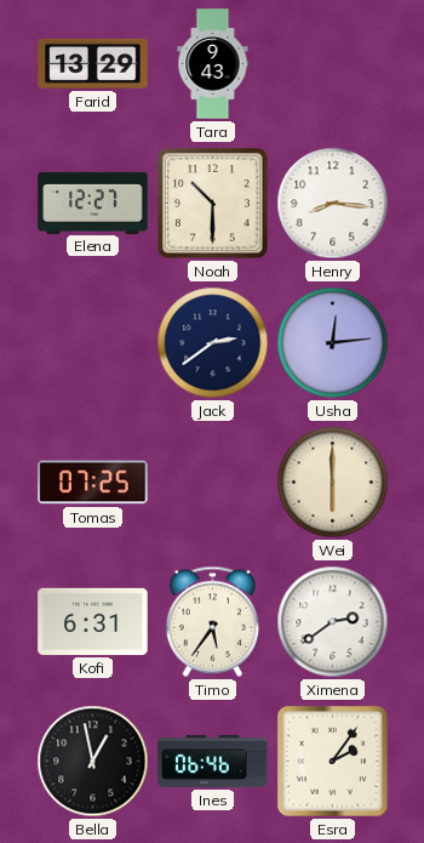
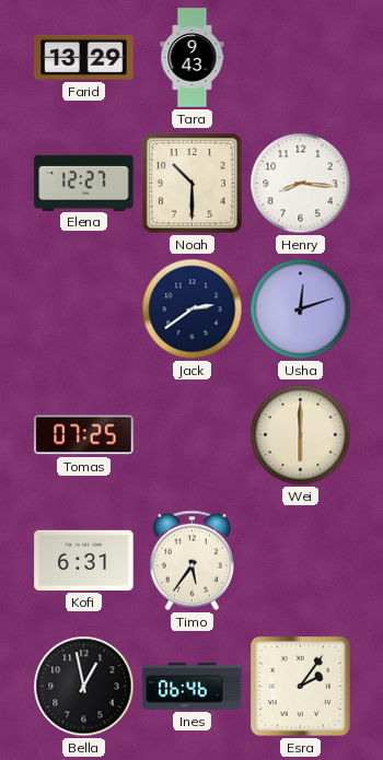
Usha: 12:14 -> 12:12 (301, 309)
Ximena: 2:39 -> none (333, 622)
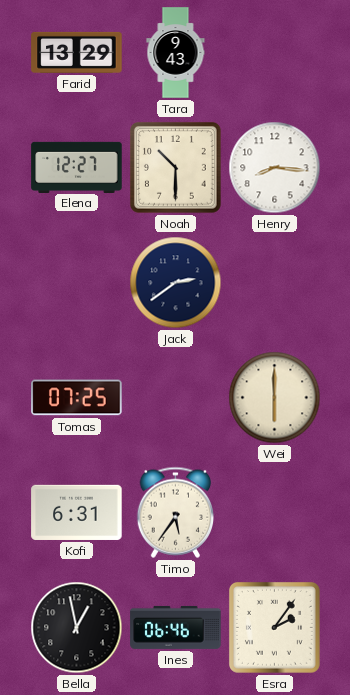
Usha: 12:12 -> none (301, 309)
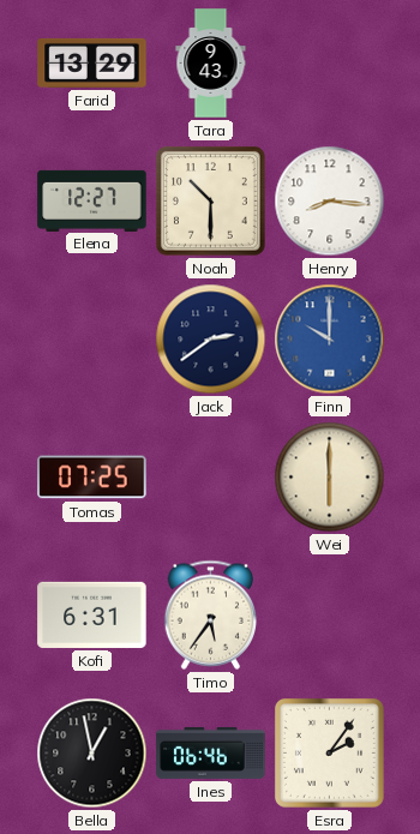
Finn: none -> 10:00 (330, 340)
